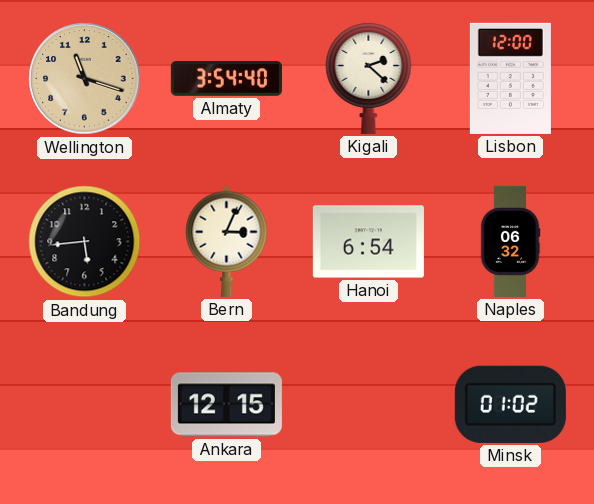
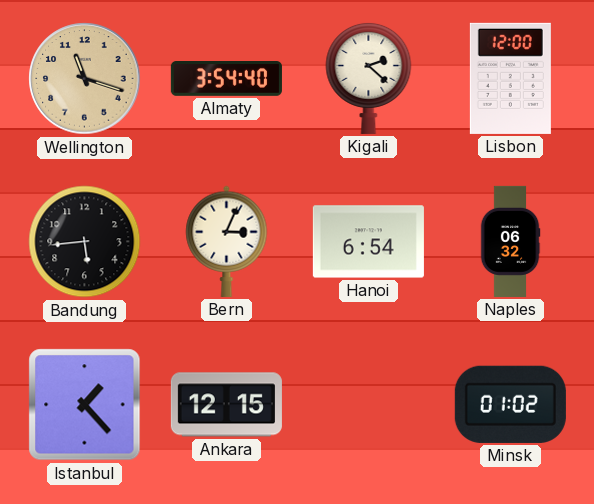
Istanbul: none -> 1:23 (85, 405)
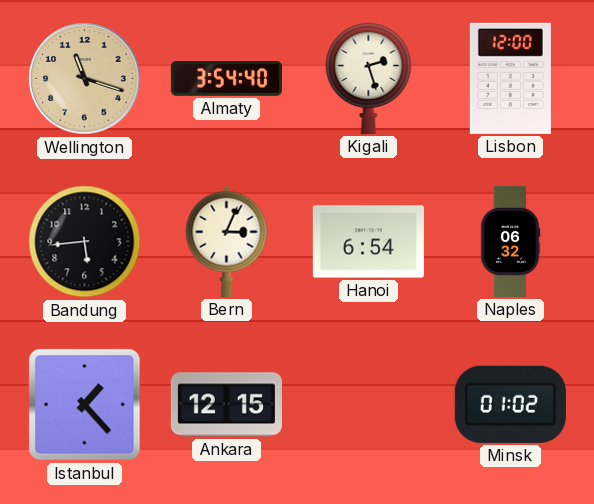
Kigali: 2:22 -> 2:27 (369, 78)
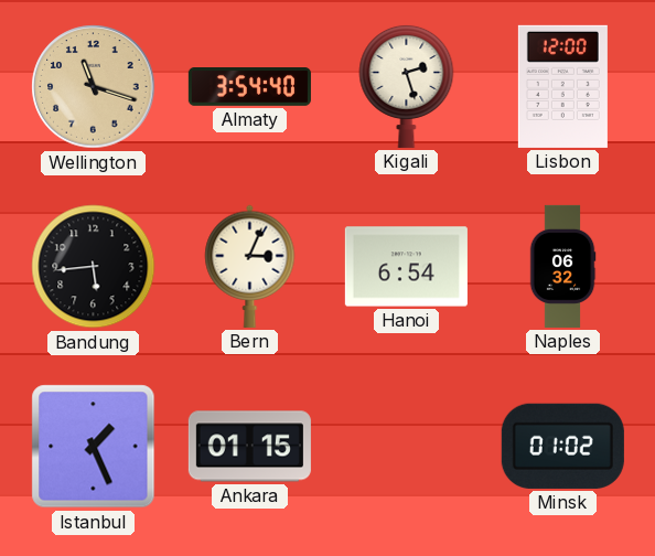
Istanbul: 1:23 -> 1:26 (94, 447)
Ankara: 12:15 -> 01:15 (249, 447)
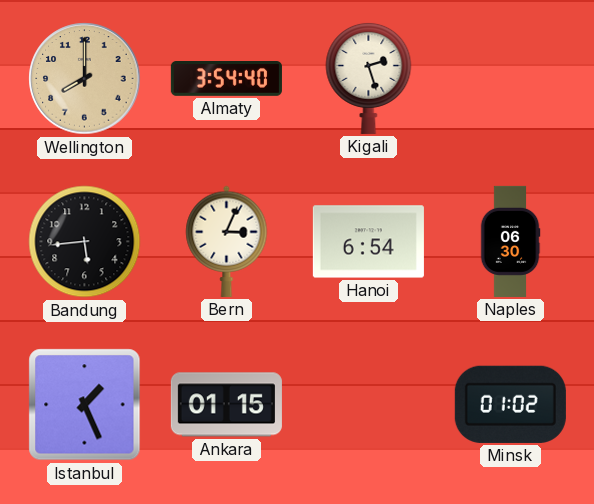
Wellington: 11:18 -> 8:00 (85, 79)
Lisbon: 12:00 -> none (562, 86)
Naples: 06:32 -> 06:30 (510, 241)
